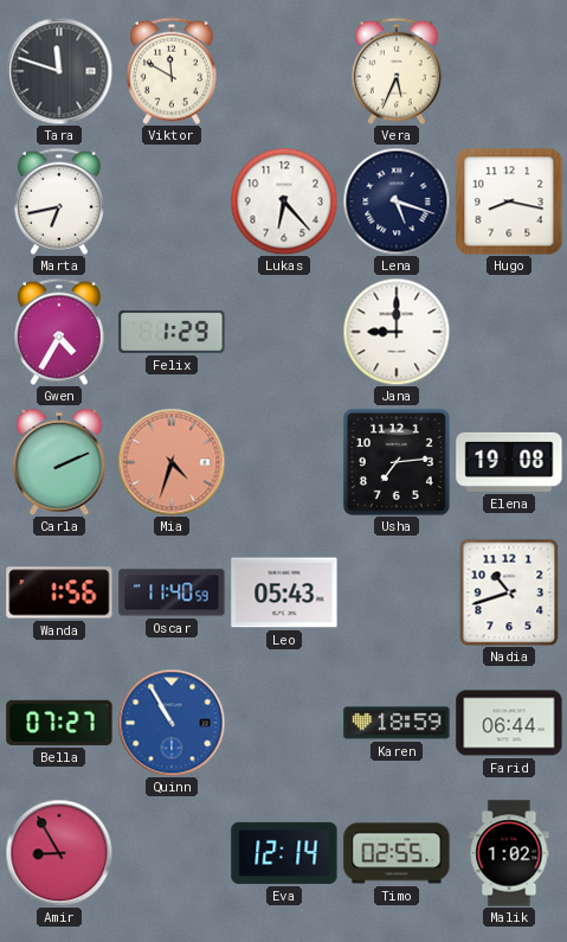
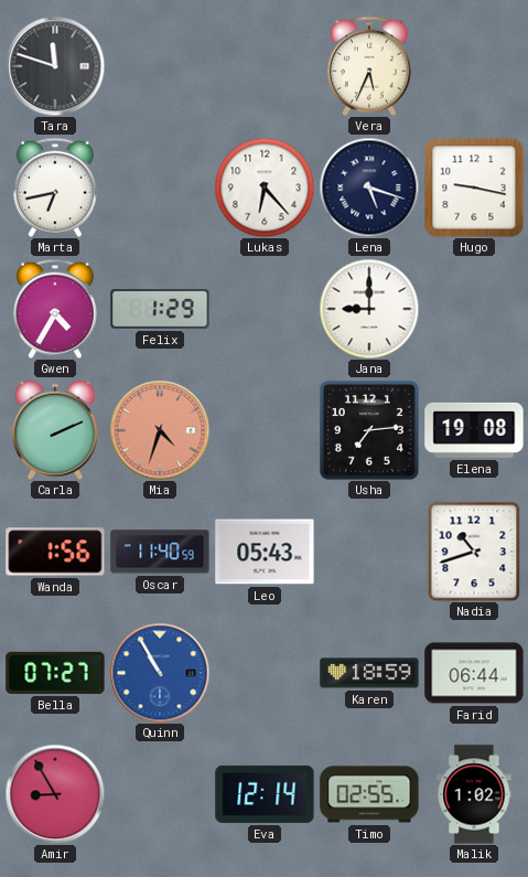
Viktor: 11:50 -> none (172, 71)
Hugo: 8:17 -> 9:17 (474, 188)
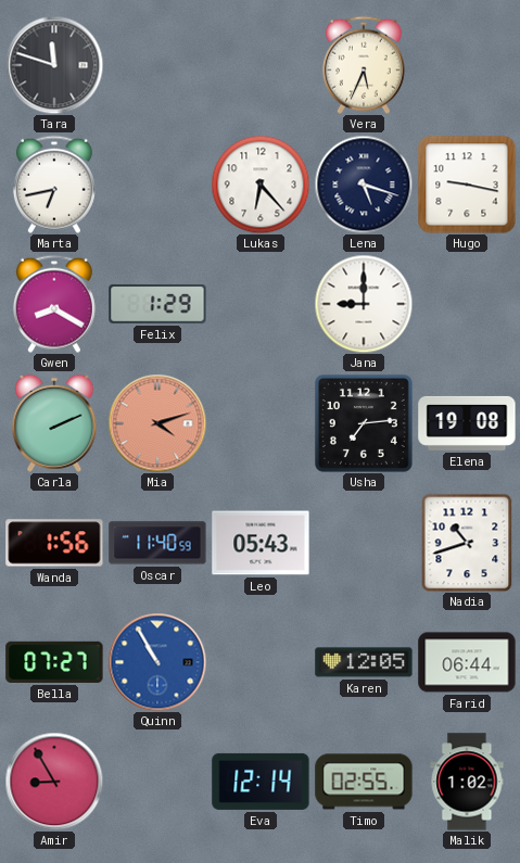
Gwen: 4:35 -> 8:20 (54, 304)
Mia: 4:33 -> 4:12 (157, 423)
Karen: 18:59 -> 12:05 (364, 662)
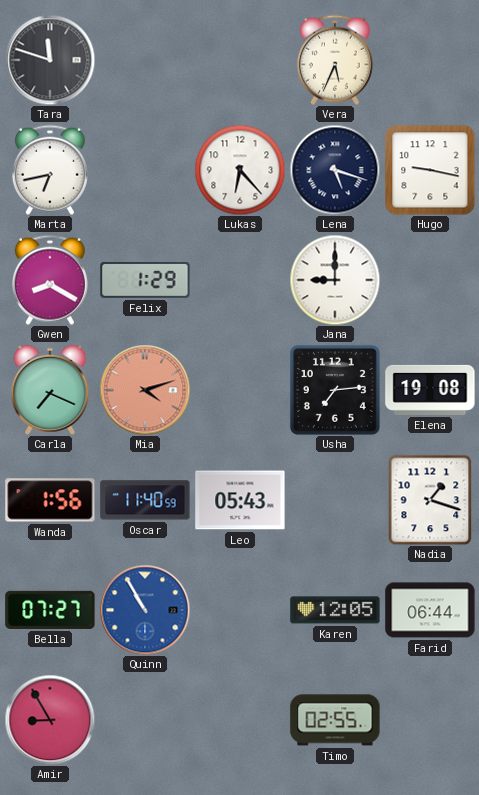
Carla: 2:11 -> 7:19 (50, 390)
Nadia: 10:42 -> 1:18 (430, 500)
Eva: 12:14 -> none (261, 782)
Malik: 1:02 -> none (467, 782)
